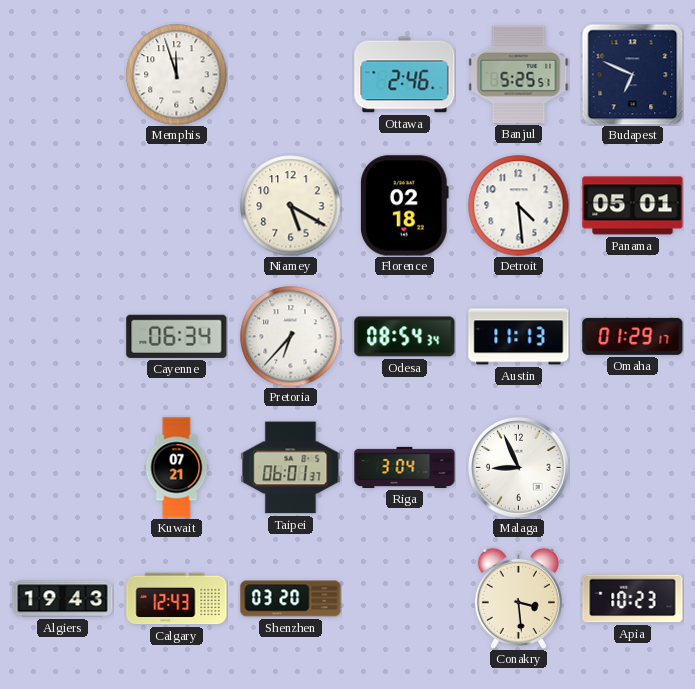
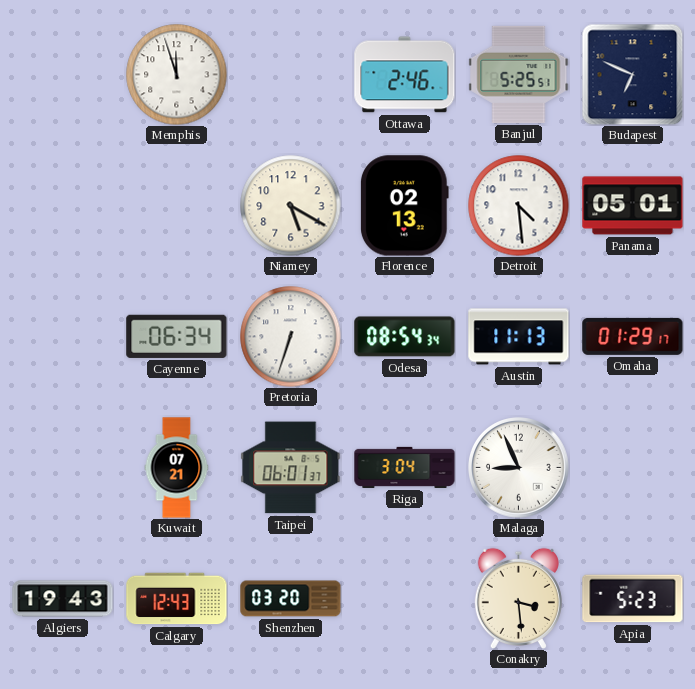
Florence: 02:18 -> 02:13 (404, 206)
Pretoria: 6:37 -> 6:33 (291, 337)
Apia: 10:23 -> 5:23 (633, 599)
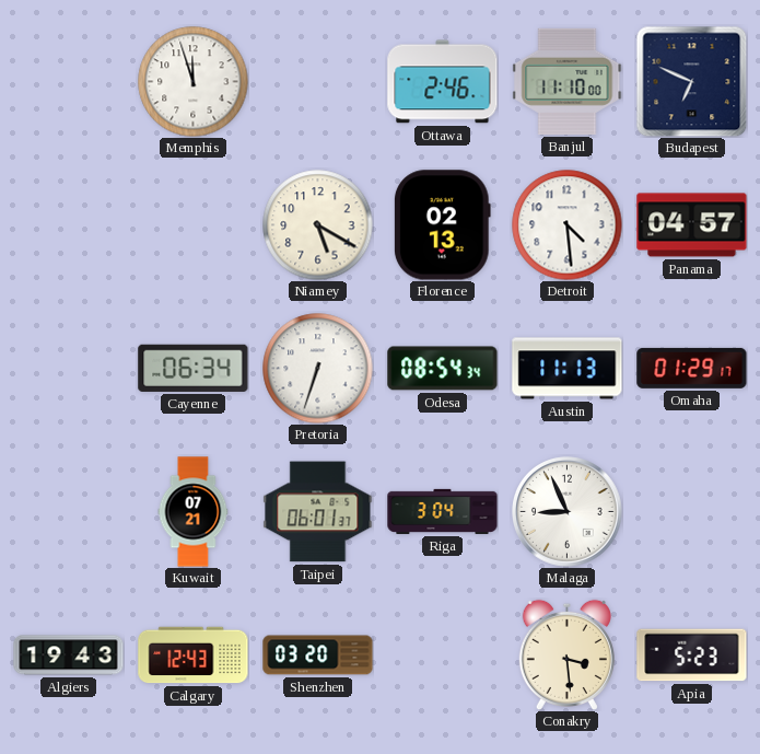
Banjul: 5:25 -> 11:10 (568, 81)
Panama: 05:01 -> 04:57 (692, 225)
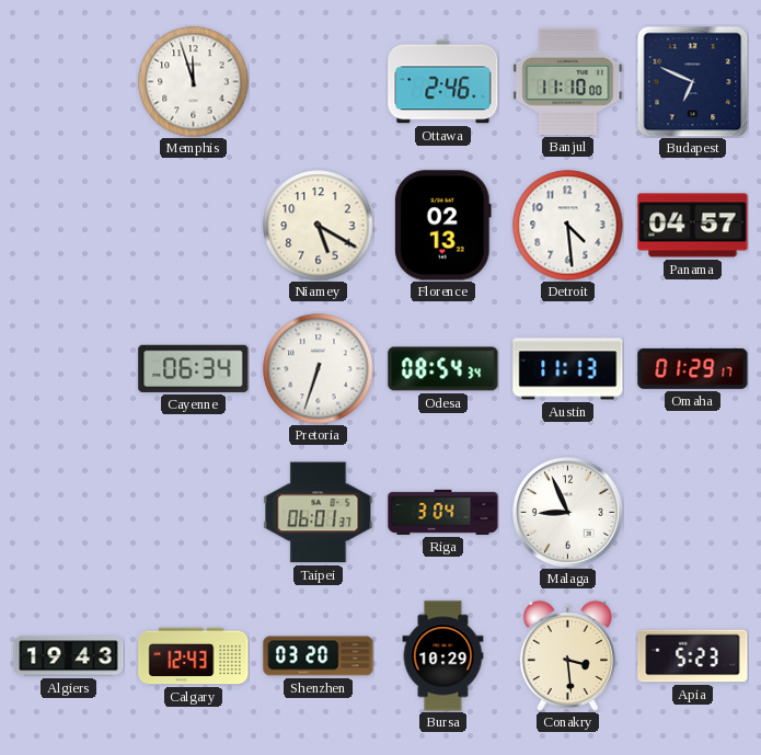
Kuwait: 07:21 -> none (194, 512)
Bursa: none -> 10:29 (443, 656)
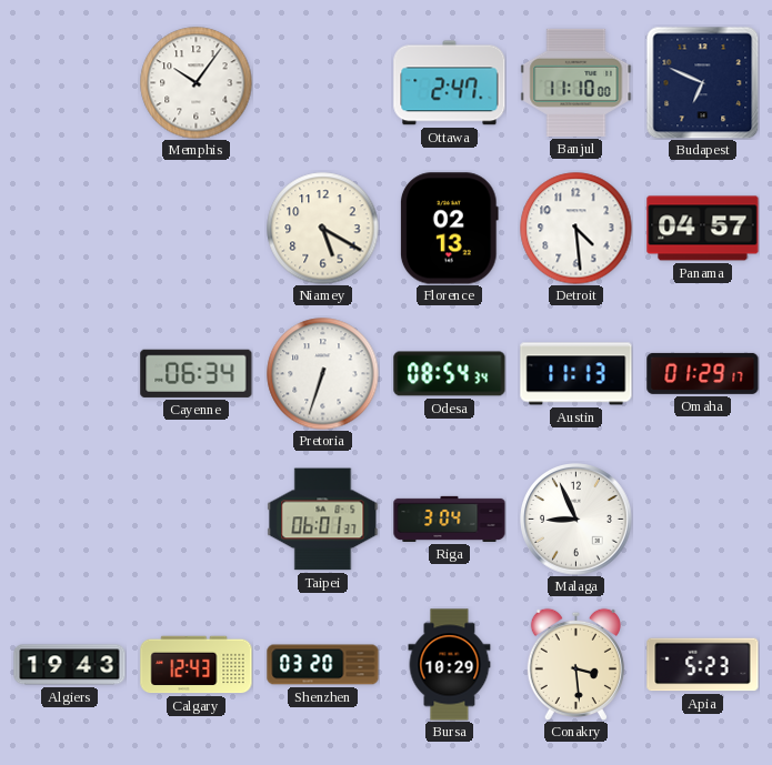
Memphis: 11:57 -> 10:06 (197, 83)
Ottawa: 2:46 -> 2:47 (450, 83)
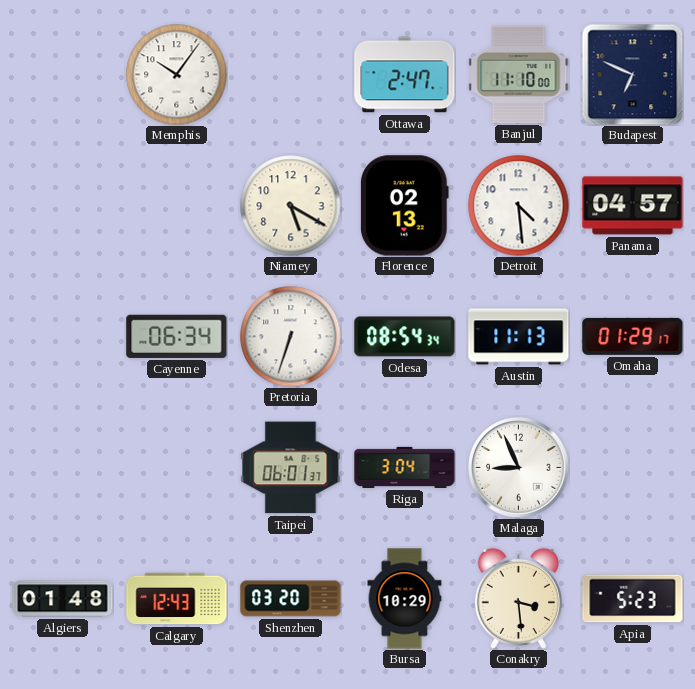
Algiers: 19:43 -> 01:48 (63, 599)
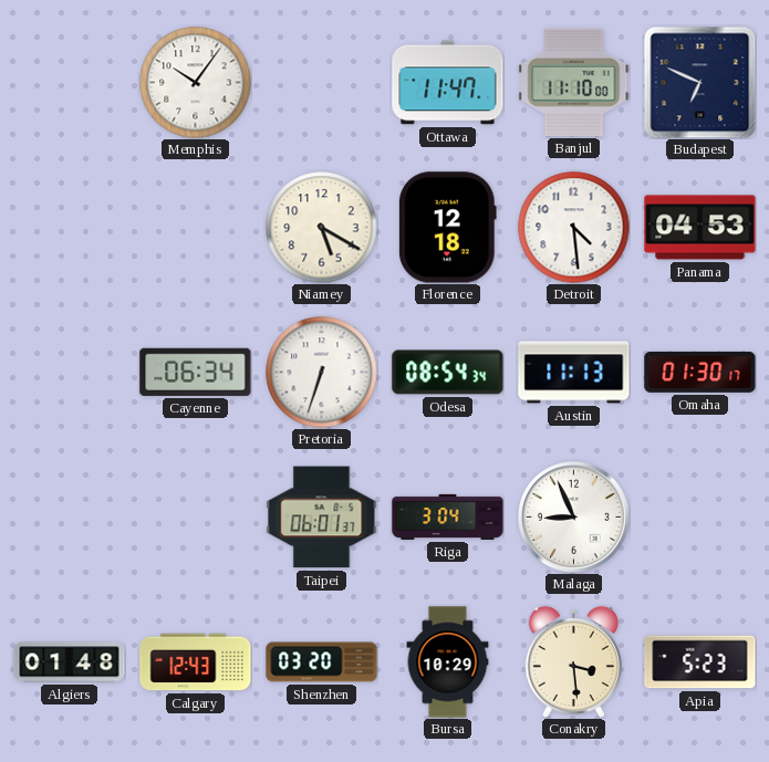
Ottawa: 2:47 -> 11:47 (448, 83)
Florence: 02:13 -> 12:18 (447, 228)
Panama: 04:57 -> 04:53 (700, 228)
Omaha: 01:29 -> 01:30 (700, 372)
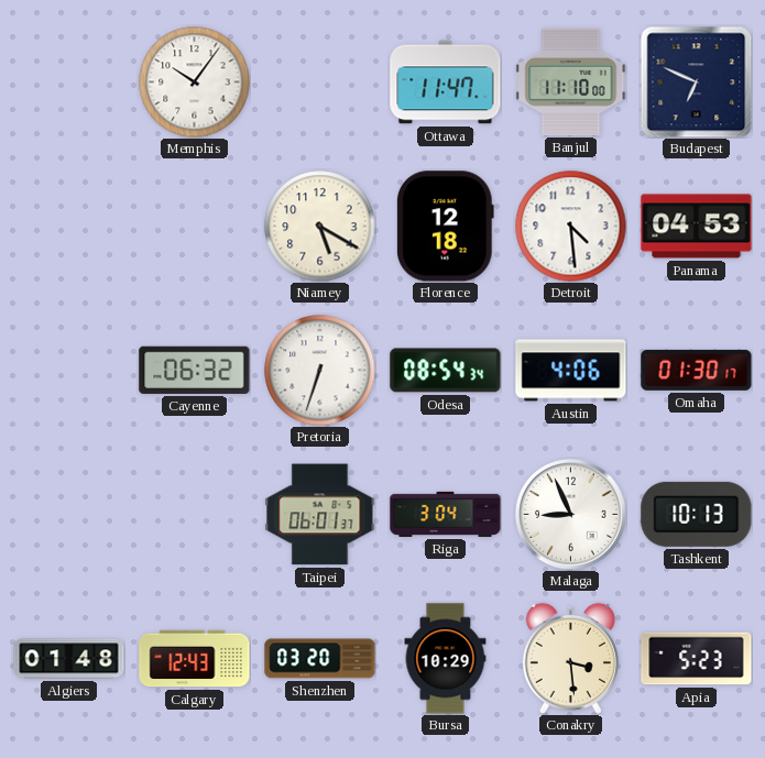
Cayenne: 06:34 -> 06:32 (195, 370)
Austin: 11:13 -> 4:06 (571, 371)
Tashkent: none -> 10:13 (697, 514)
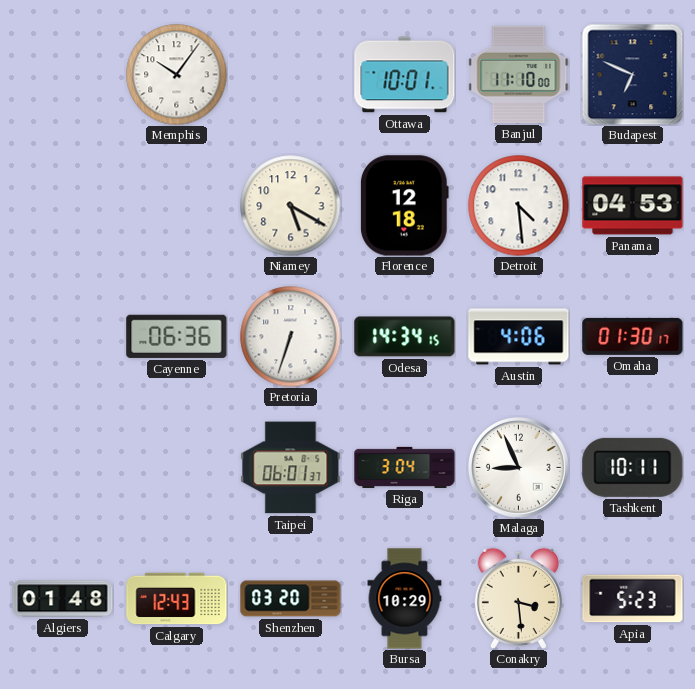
Ottawa: 11:47 -> 10:01 (405, 75)
Cayenne: 06:32 -> 06:36 (177, 336)
Odesa: 08:54 -> 14:34 (405, 337)
Tashkent: 10:13 -> 10:11 (633, 467)
